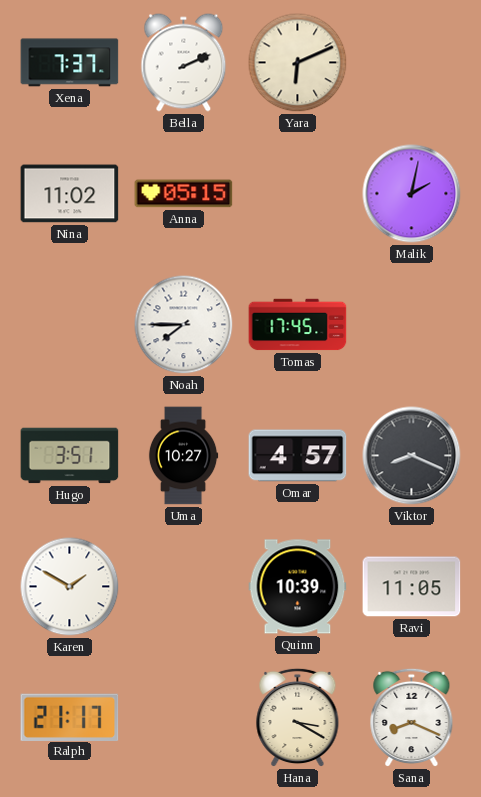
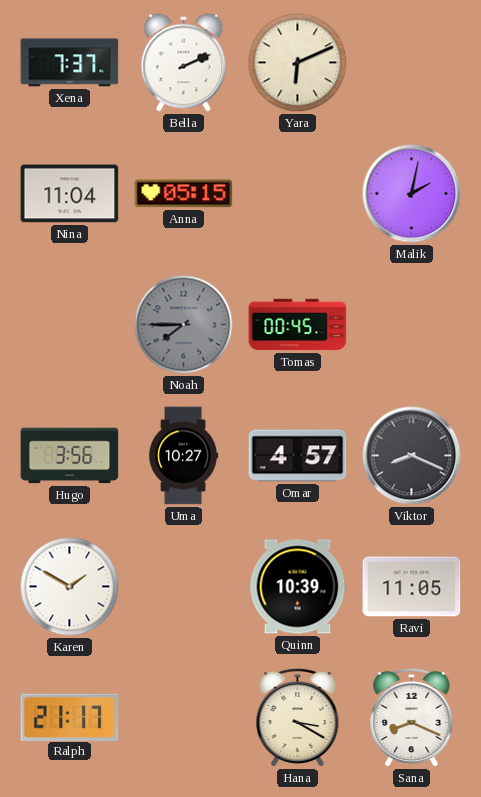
Nina: 11:02 -> 11:04 (70, 194)
Noah dial: white -> grey (184, 325)
Tomas: 17:45 -> 00:45 (298, 325)
Hugo: 3:51 -> 3:56 (70, 456)
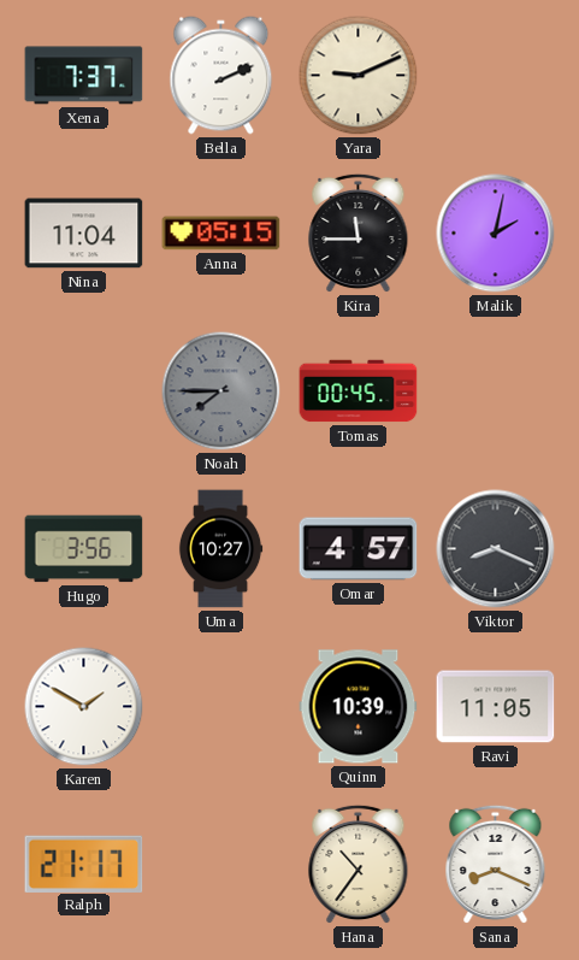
Yara: 6:11 -> 9:11 (359, 76)
Kira: none -> 11:45 (359, 234)
Hana: 3:20 -> 10:36 (359, 865)
